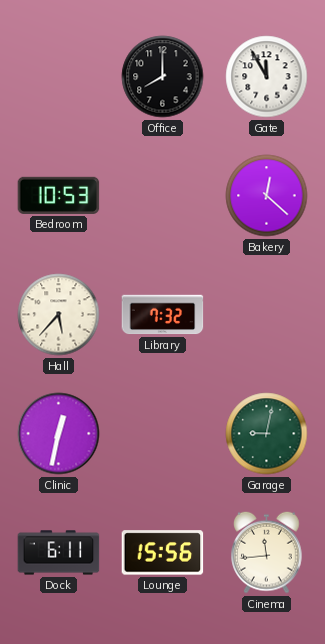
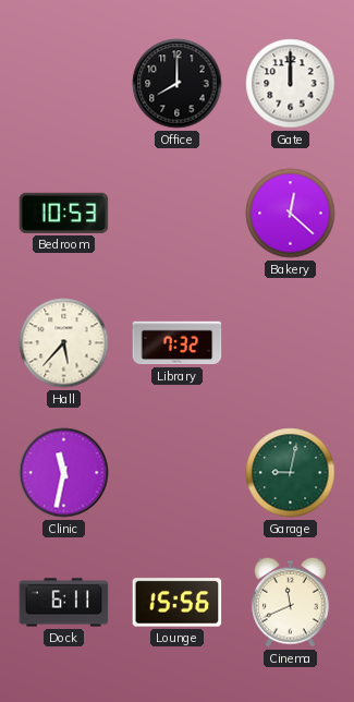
Gate: 11:55 -> 12:00 (291, 84)
Clinic: 12:32 -> 11:32 (64, 473)
Cinema: 11:44 -> 11:41 (291, 602)
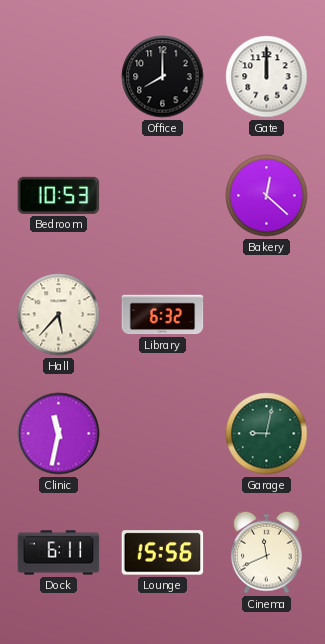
Library: 7:32 -> 6:32 (163, 315)
